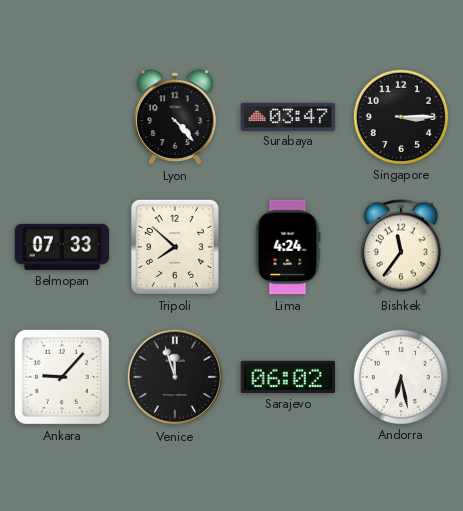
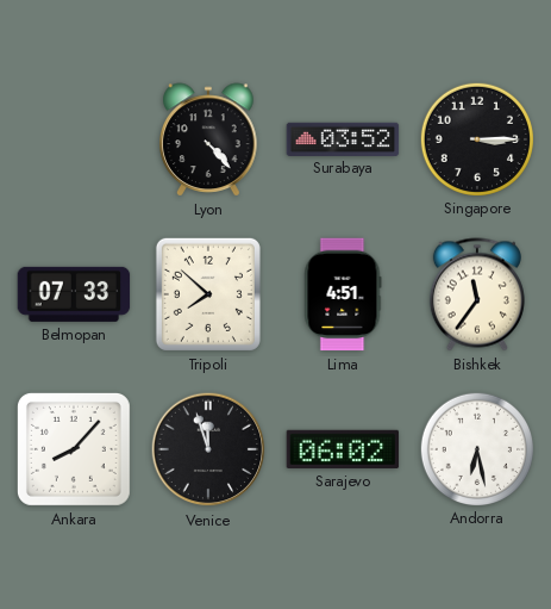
Surabaya: 03:47 -> 03:52 (343, 138)
Lima: 4:24 -> 4:51 (343, 294)
Ankara: 9:07 -> 8:07 (74, 449)
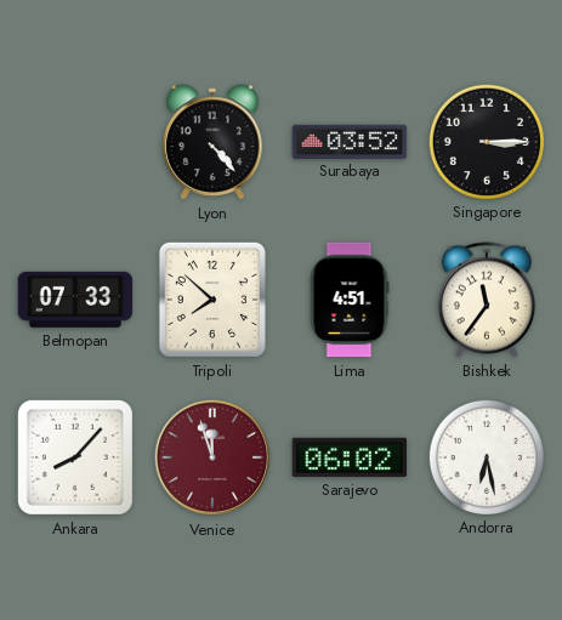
Venice dial: black -> burgundy (212, 457)
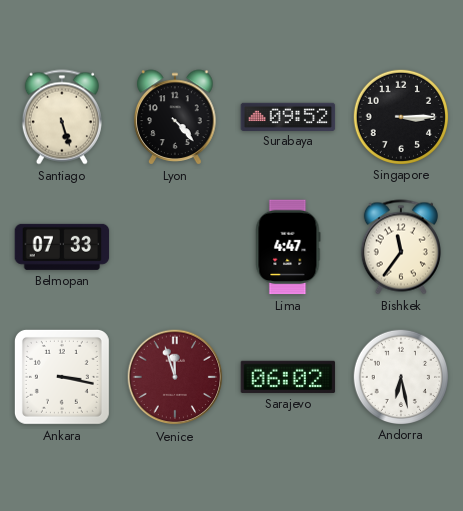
Santiago: none -> 5:27 (62, 117)
Surabaya: 03:52 -> 09:52 (288, 116)
Tripoli: 7:52 -> none (212, 300)
Lima: 4:51 -> 4:47 (288, 247)
Ankara: 8:07 -> 3:17 (62, 377)
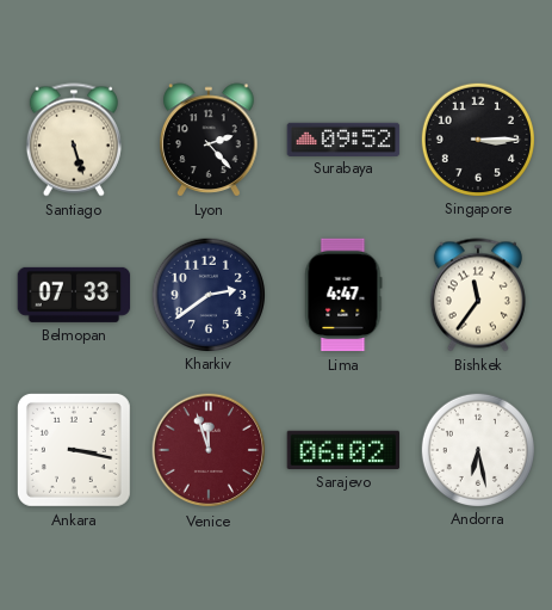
Lyon: 4:23 -> 2:23 (209, 140)
Kharkiv: none -> 2:39 (207, 294)
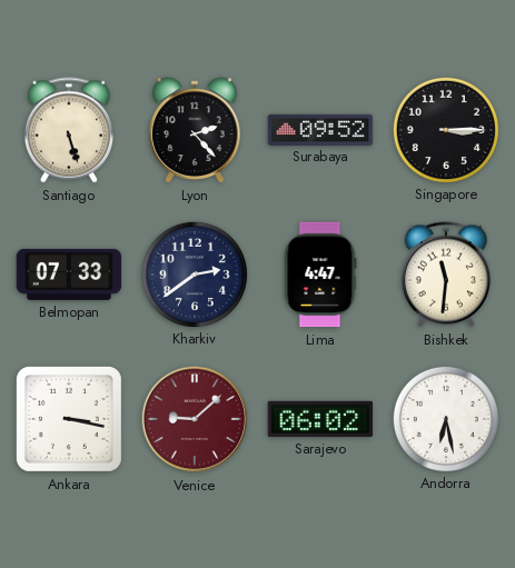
Bishkek: 11:36 -> 11:31 (446, 275)
Venice: 11:57 -> 9:08 (195, 419)
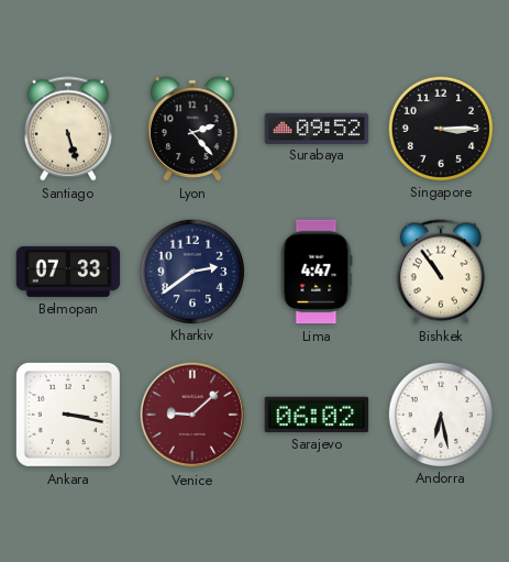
Bishkek: 11:31 -> 10:54 (441, 272)
